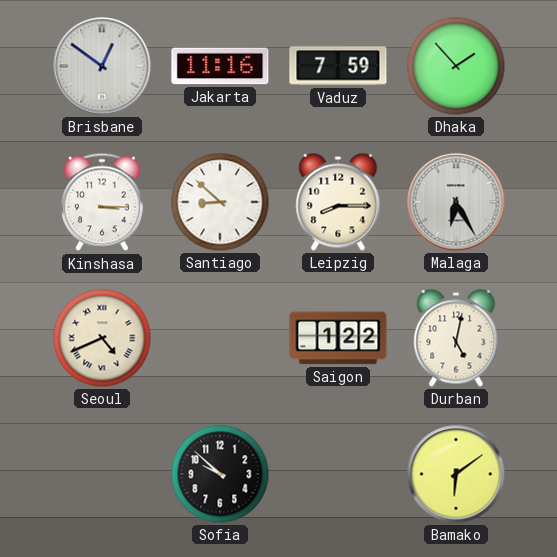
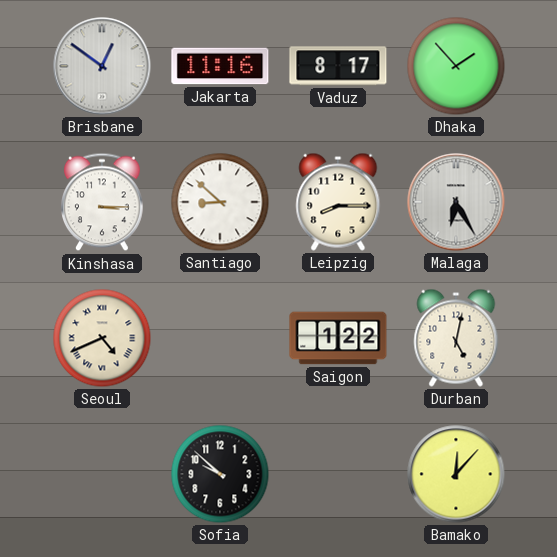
Vaduz: 7:59 -> 8:17 (338, 66)
Bamako: 6:09 -> 12:07 (456, 474)
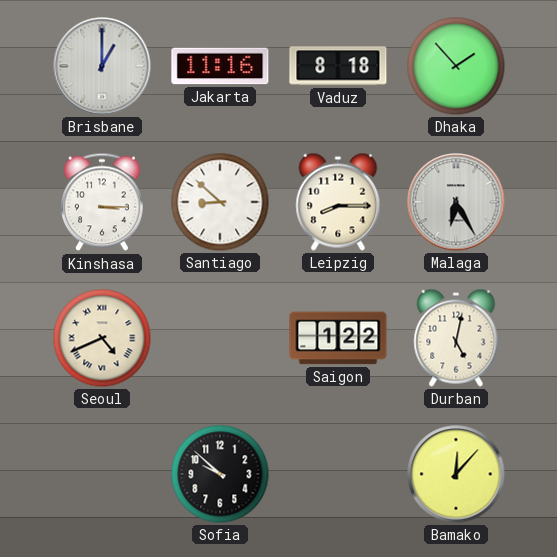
Brisbane: 12:51 -> 1:00 (102, 66)
Vaduz: 8:17 -> 8:18 (338, 66)
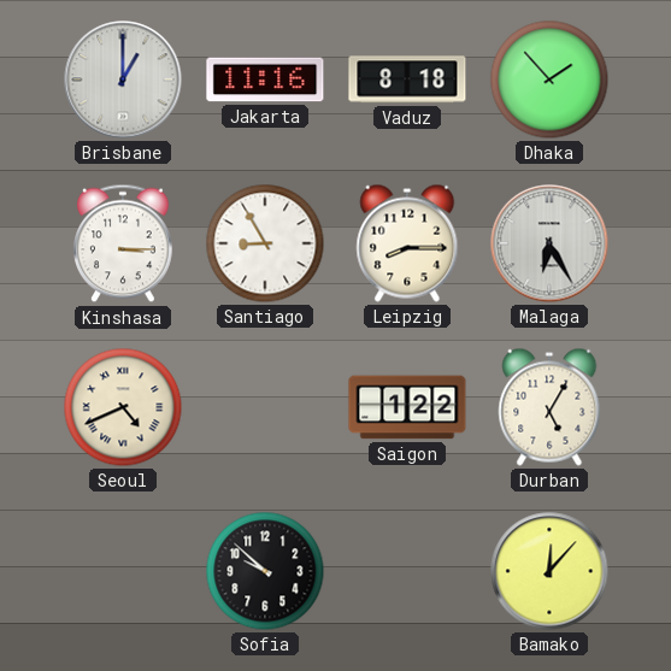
Santiago: 8:52 -> 8:55 (265, 243)
Durban: 5:02 -> 5:05 (549, 407)
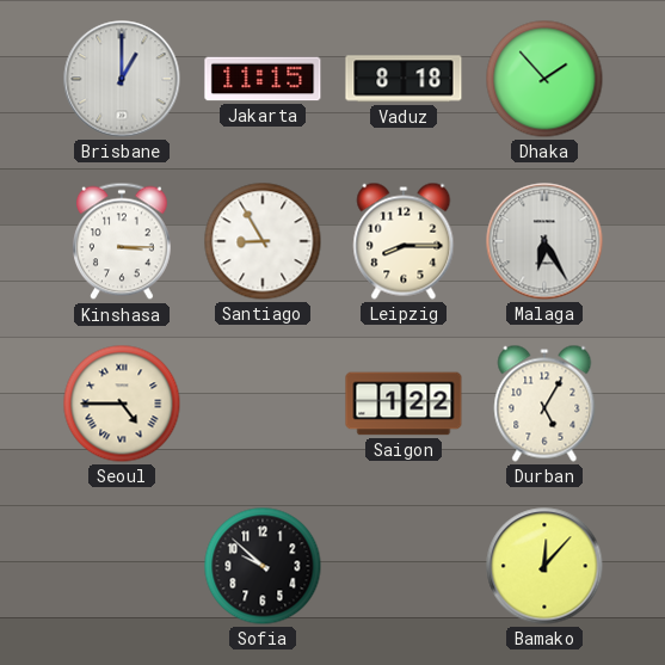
Jakarta: 11:16 -> 11:15 (263, 79)
Seoul: 4:41 -> 4:45 (122, 404)
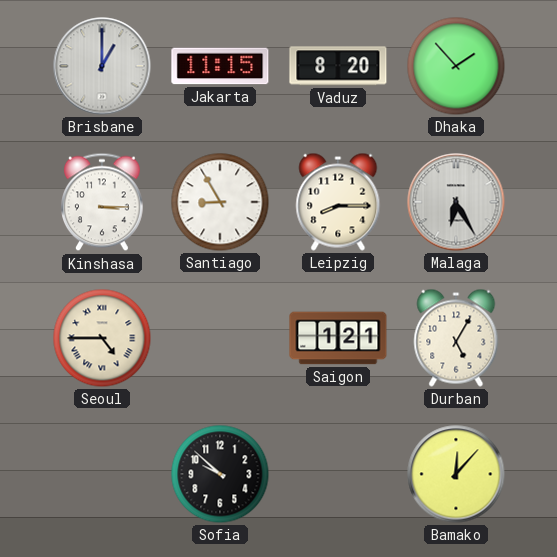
Vaduz: 8:18 -> 8:20 (338, 66)
Saigon: 1:22 -> 1:21 (338, 338)
